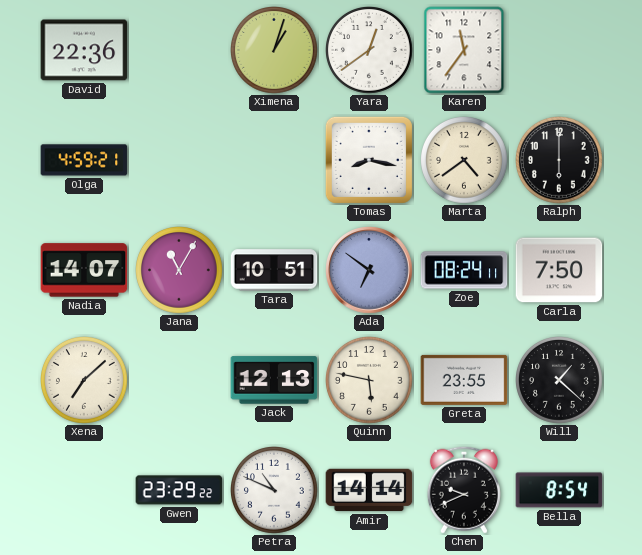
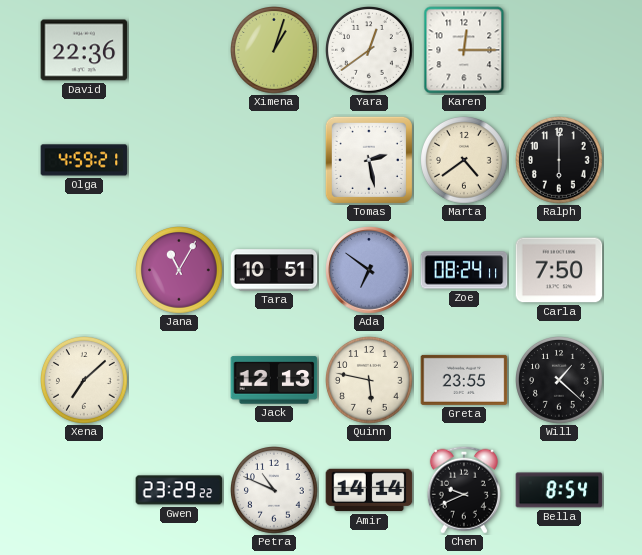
Karen: 11:36 -> 12:15 (464, 50)
Tomas: 8:17 -> 2:28 (369, 160)
Nadia: 14:07 -> none (84, 270)
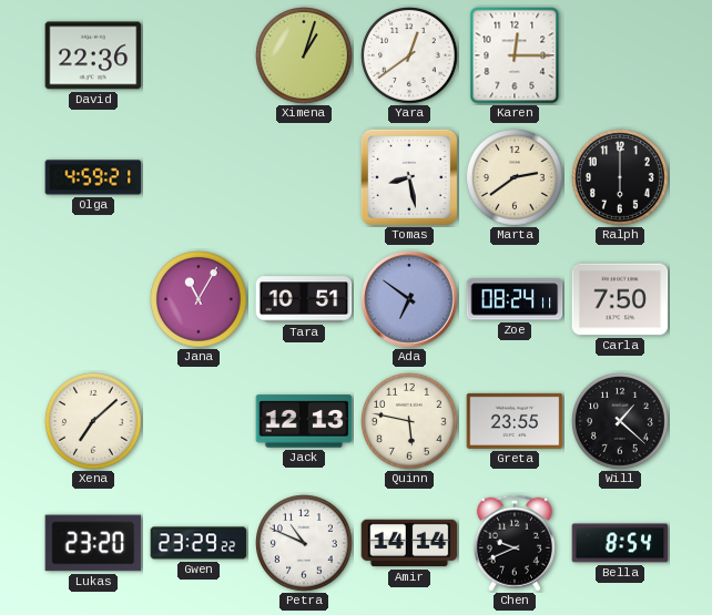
Tomas: 2:28 -> 8:28 (409, 177)
Marta: 4:39 -> 2:39 (516, 178)
Lukas: none -> 23:20 (93, 543)
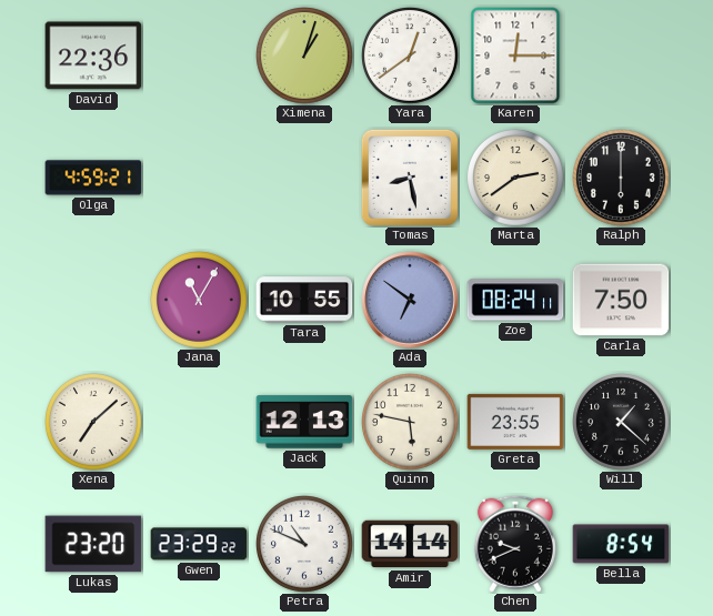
Tara: 10:51 -> 10:55 (304, 300)
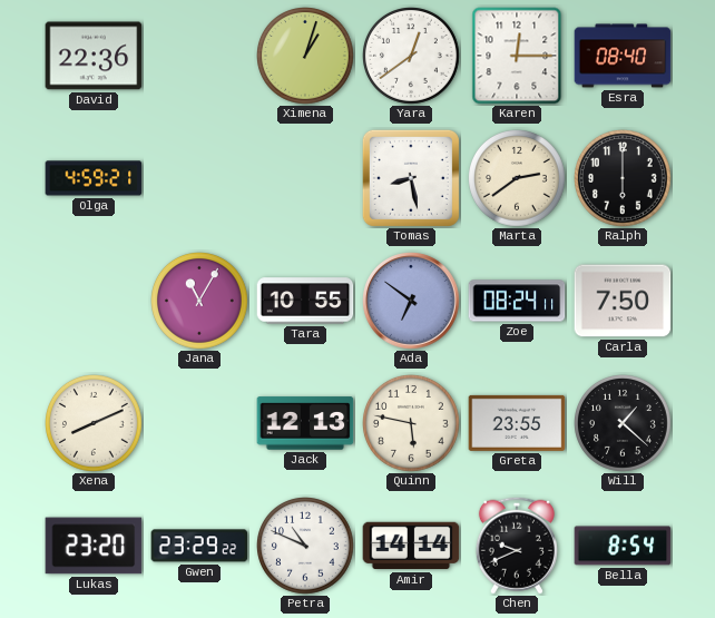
Esra: none -> 08:40 (623, 56)
Xena: 7:08 -> 8:11 (95, 424)
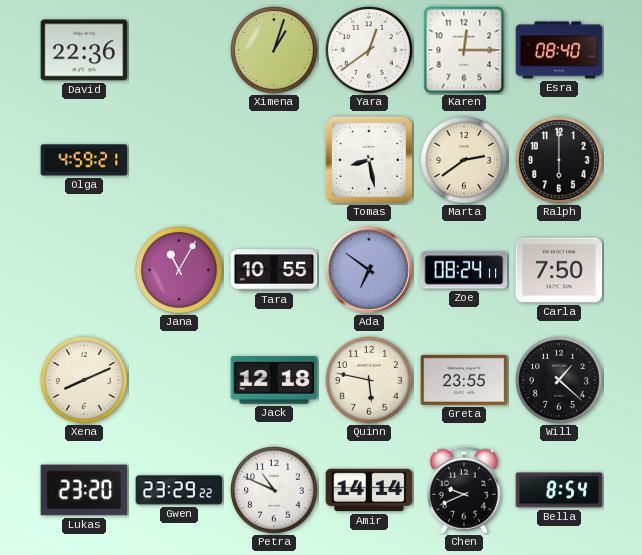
Jack: 12:13 -> 12:18 (274, 380)
